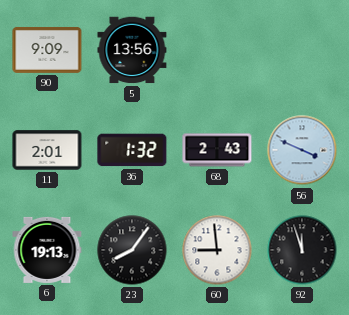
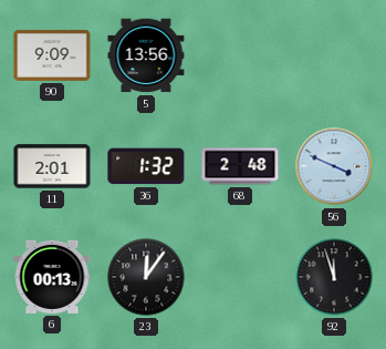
68: 2:43 -> 2:48 (240, 166)
6: 19:13 -> 00:13 (52, 277)
23: 8:06 -> 12:06 (146, 277)
60: 8:59 -> none (217, 250)
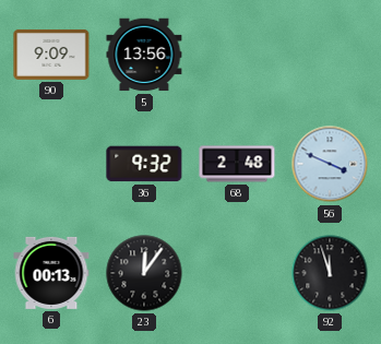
11: 2:01 -> none (52, 166)
36: 1:32 -> 9:32 (144, 164)
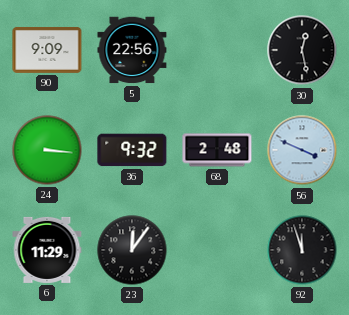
5: 13:56 -> 22:56 (132, 50)
30: none -> 12:28 (302, 50)
24: none -> 3:16 (47, 150)
6: 00:13 -> 11:29 (47, 250)
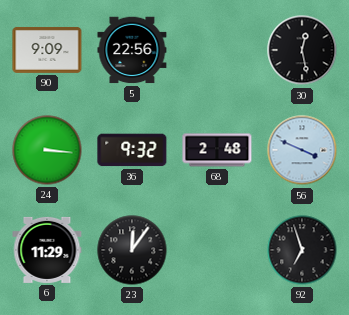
92: 11:57 -> 6:57 (302, 250)
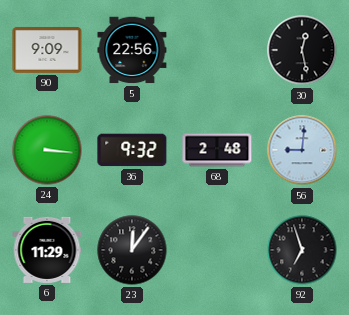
56: 3:49 -> 9:01 (302, 150)
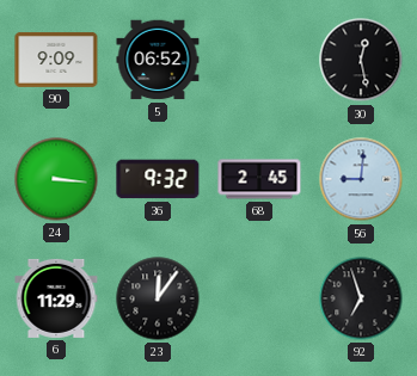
5: 22:56 -> 06:52 (158, 60)
68: 2:48 -> 2:45 (259, 179)
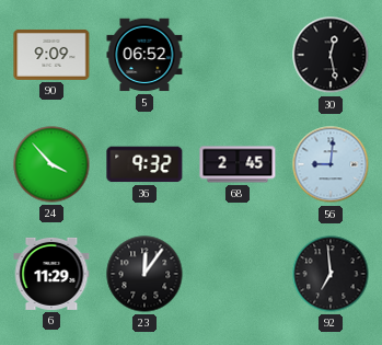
24: 3:16 -> 3:53 (51, 164)
92: 6:57 -> 6:59 (331, 274)
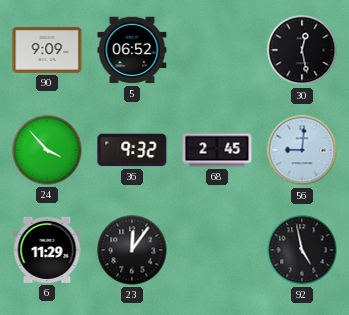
92: 6:59 -> 4:58 (302, 250)
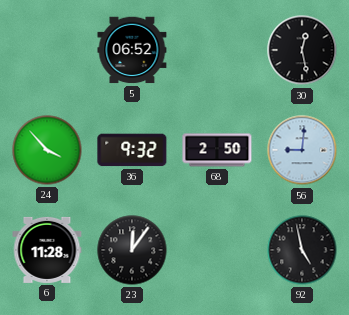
90: 9:09 -> none (47, 50)
68: 2:45 -> 2:50 (217, 150)
6: 11:29 -> 11:28 (47, 250)
